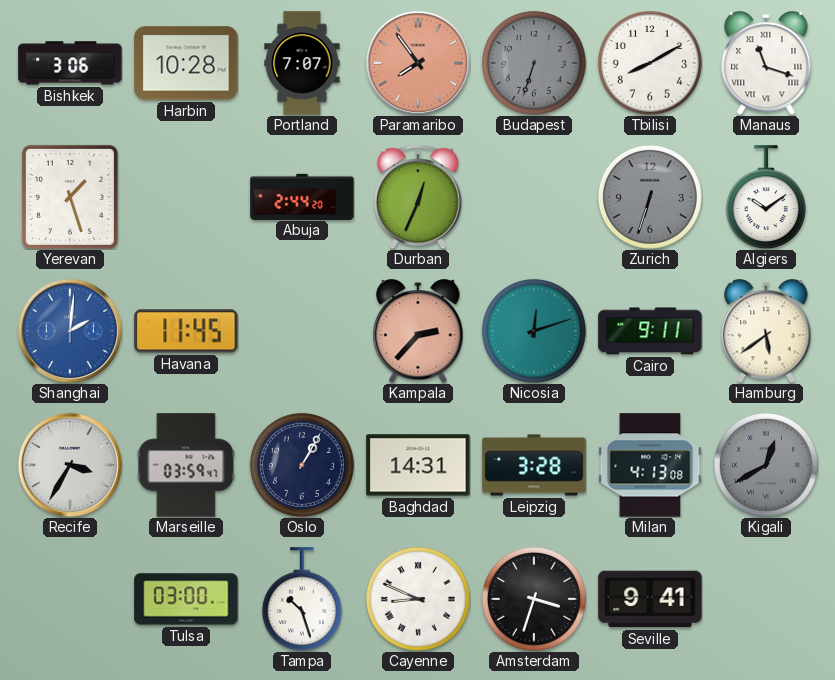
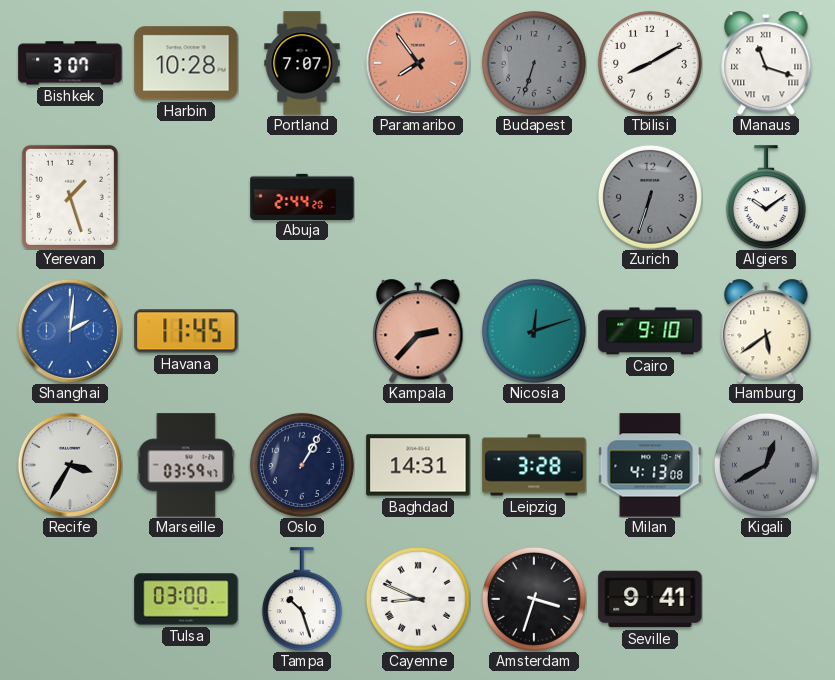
Bishkek: 3:06 -> 3:07 (70, 63)
Durban: 12:34 -> none (418, 197)
Cairo: 9:11 -> 9:10 (650, 331)
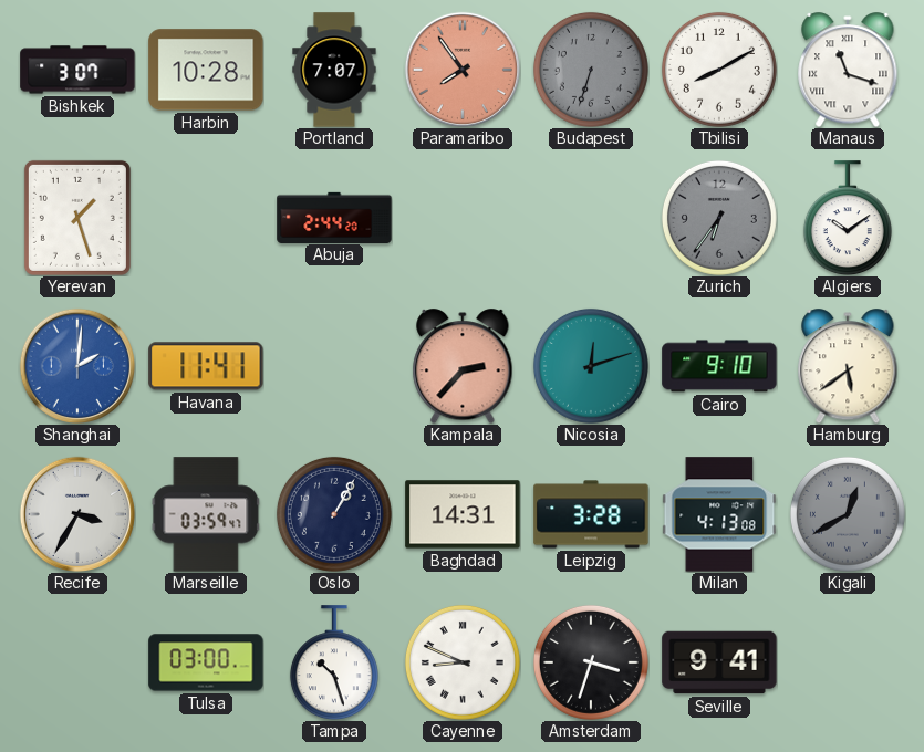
Zurich: 6:33 -> 6:36 (719, 218)
Havana: 11:45 -> 11:41 (206, 366)
